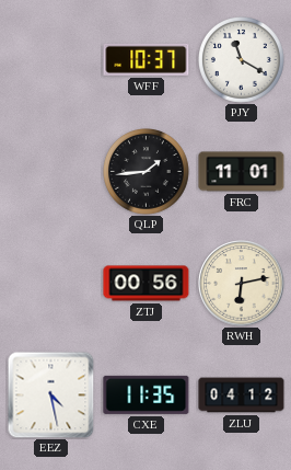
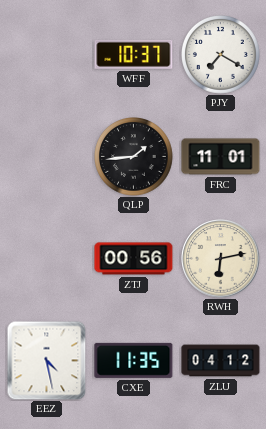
PJY: 11:20 -> 7:20 (221, 55)
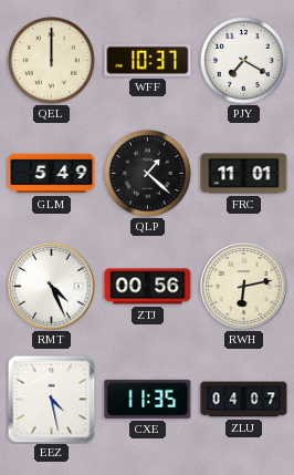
QEL: none -> 12:00 (52, 61)
GLM: none -> 5:49 (52, 174)
QLP: 1:44 -> 1:22 (148, 174)
RMT: none -> 4:26 (52, 287)
ZLU: 04:12 -> 04:07 (244, 400)
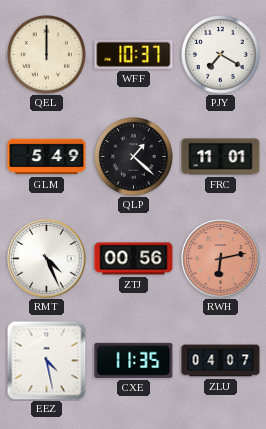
RWH dial: cream -> salmon (221, 259)
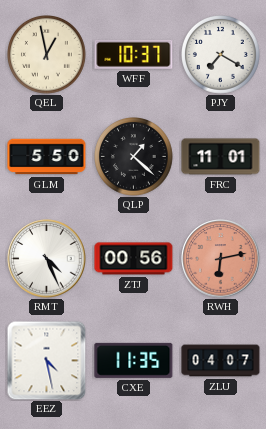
QEL: 12:00 -> 12:58 (47, 55)
GLM: 5:49 -> 5:50 (47, 157)
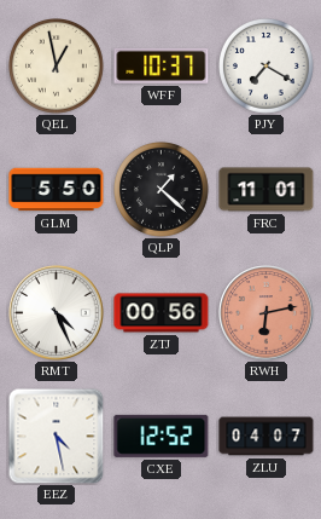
CXE: 11:35 -> 12:52 (162, 436)
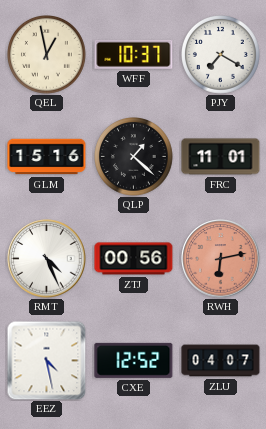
GLM: 5:50 -> 15:16 (47, 157)
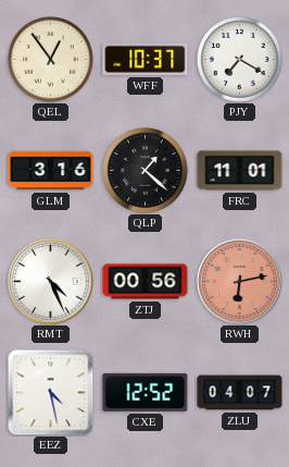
QEL: 12:58 -> 12:54 (51, 60)
GLM: 15:16 -> 3:16 (51, 171)
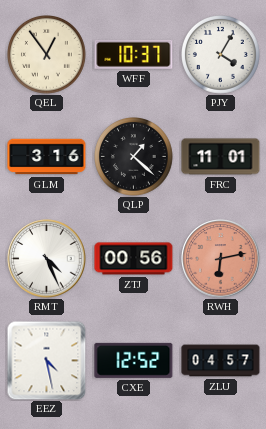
PJY: 7:20 -> 4:05 (221, 55)
ZLU: 04:07 -> 04:57 (221, 361)
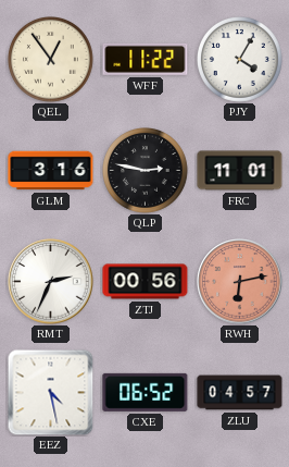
WFF: 10:37 -> 11:22 (146, 59)
QLP: 1:22 -> 2:47 (146, 171)
RMT: 4:26 -> 2:34 (51, 282)
CXE: 12:52 -> 06:52 (146, 392)
